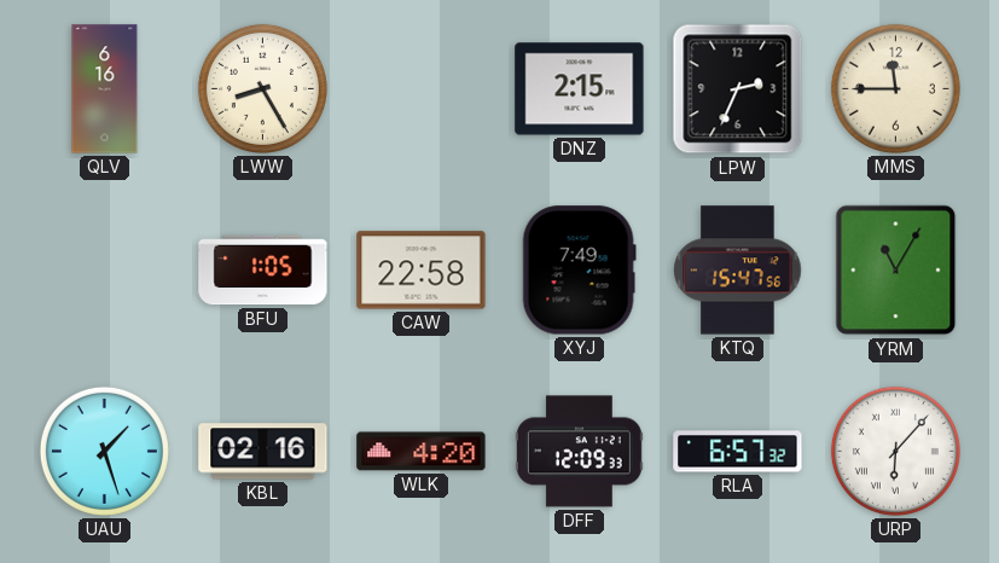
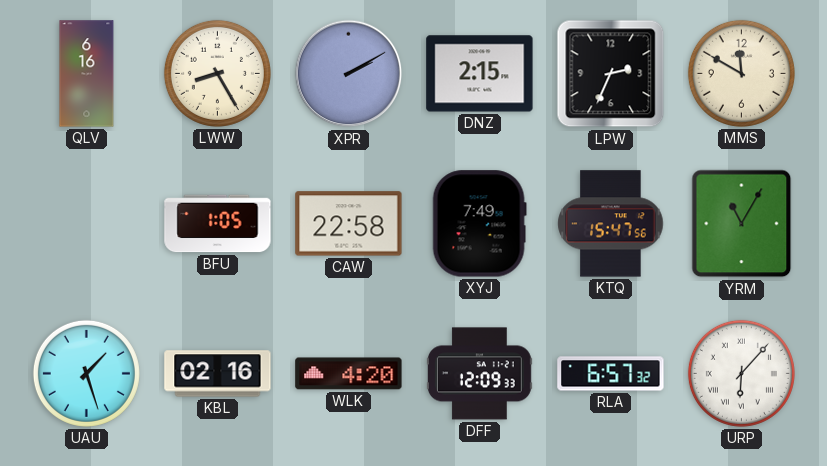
XPR: none -> 2:10 (349, 74)
MMS: 11:45 -> 11:50 (741, 73)
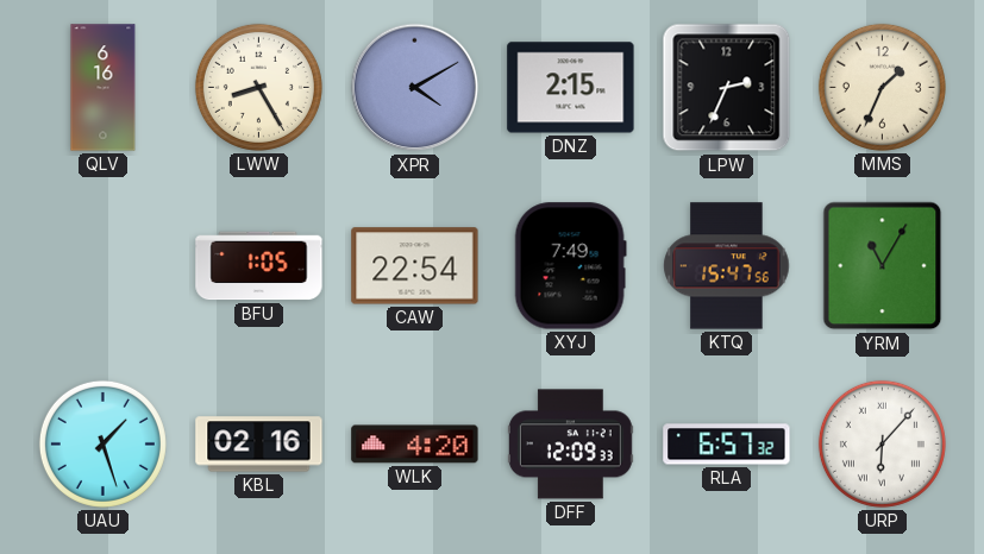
XPR: 2:10 -> 4:10 (415, 88)
MMS: 11:50 -> 1:34 (882, 87)
CAW: 22:58 -> 22:54 (415, 266)
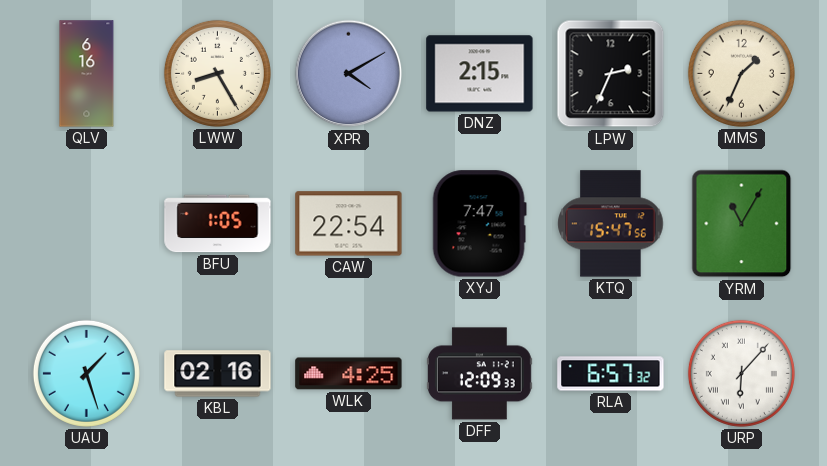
XYJ: 7:49 -> 7:47 (479, 224)
WLK: 4:20 -> 4:25 (349, 374)
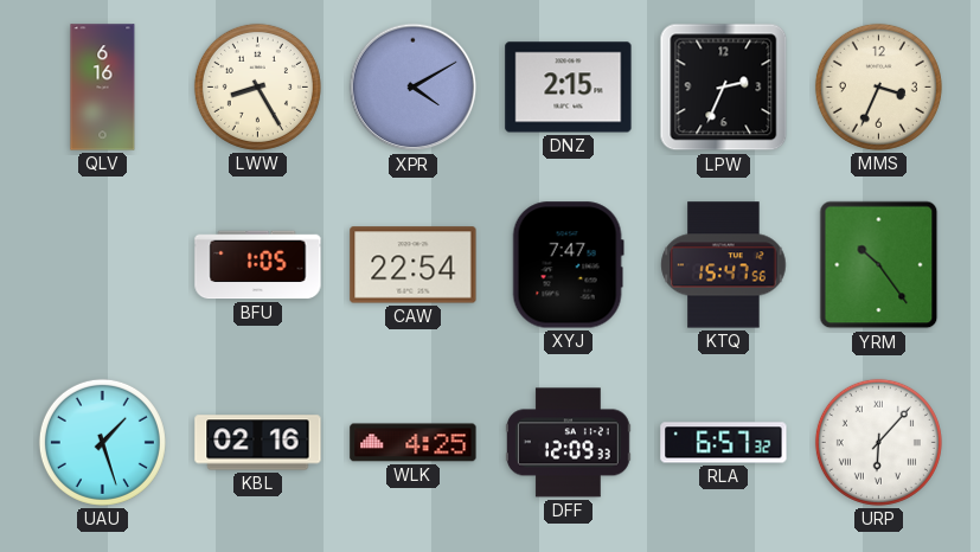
MMS: 1:34 -> 3:34 (878, 86)
YRM: 11:05 -> 10:24 (879, 265)
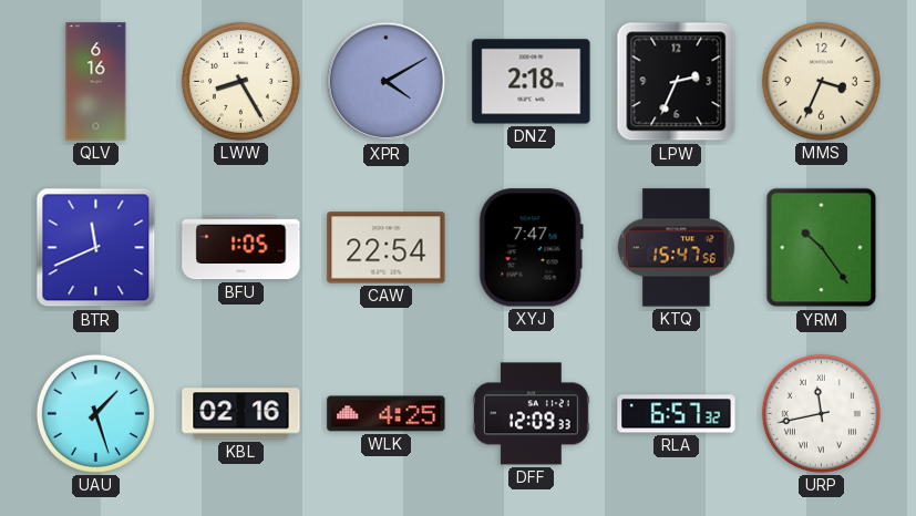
DNZ: 2:15 -> 2:18 (532, 82)
BTR: none -> 11:41 (96, 248)
URP: 6:07 -> 11:43 (821, 413)
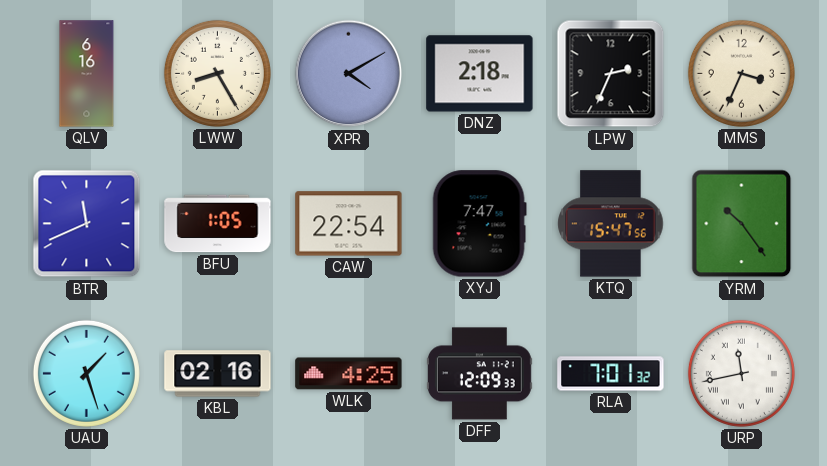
RLA: 6:57 -> 7:01 (611, 374)
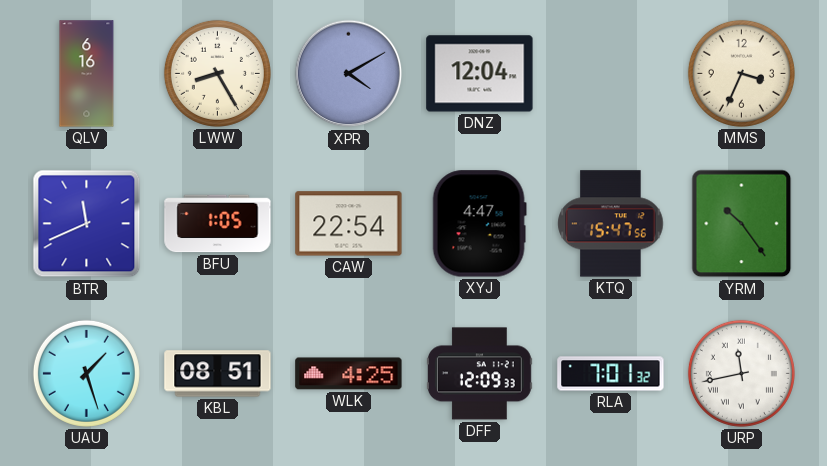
DNZ: 2:18 -> 12:04 (480, 74)
LPW: 2:34 -> none (611, 74)
XYJ: 7:47 -> 4:47 (479, 224)
KBL: 02:16 -> 08:51 (218, 374)
